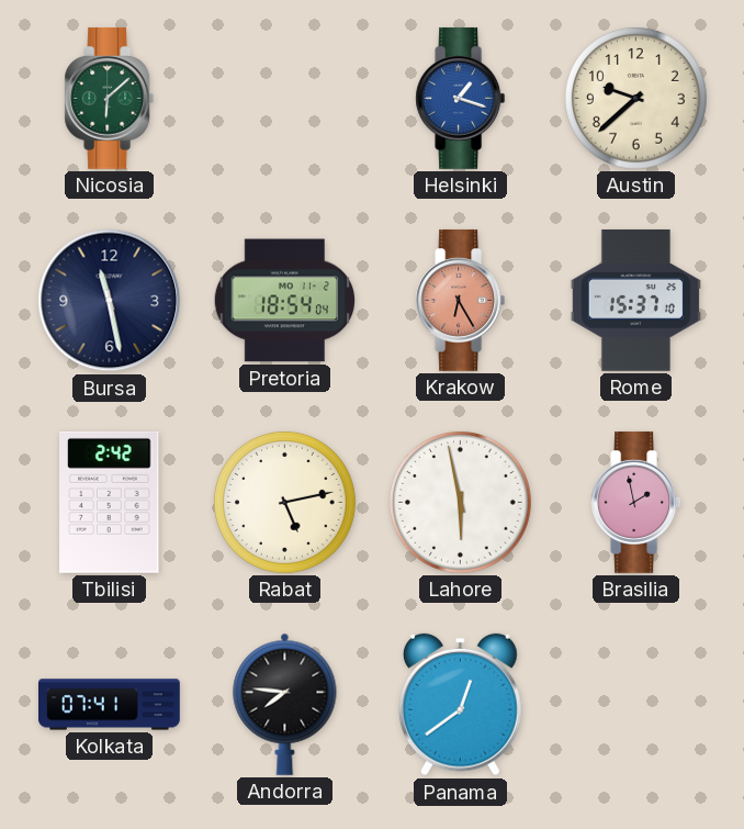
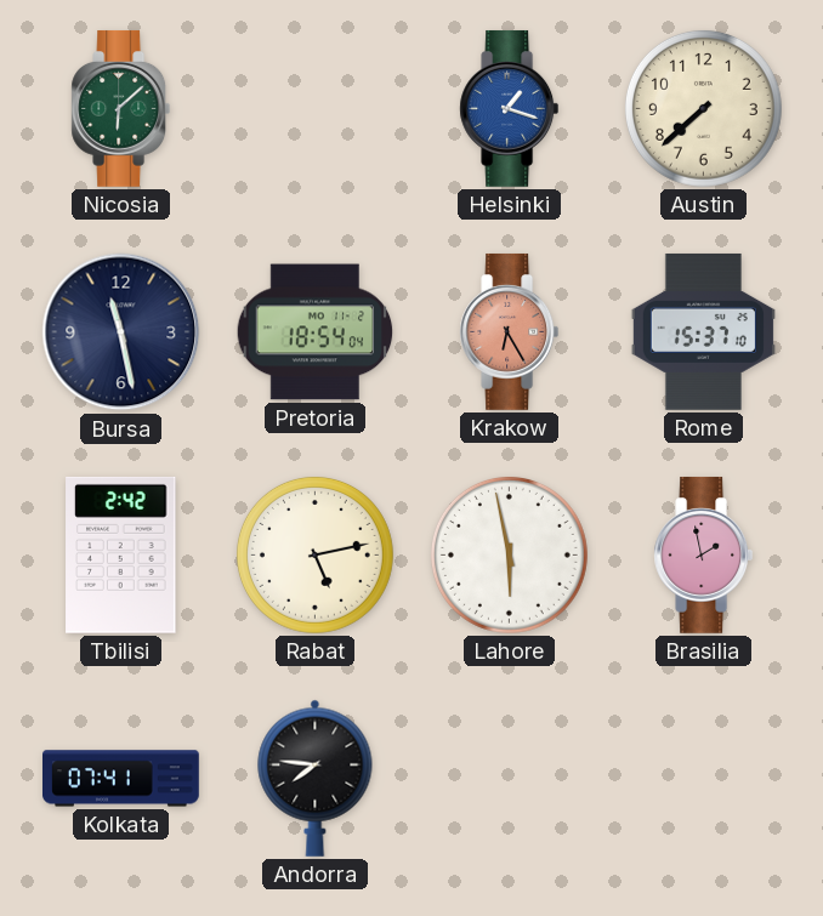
Austin: 9:38 -> 7:38 (703, 108)
Panama: 12:39 -> none (460, 705)
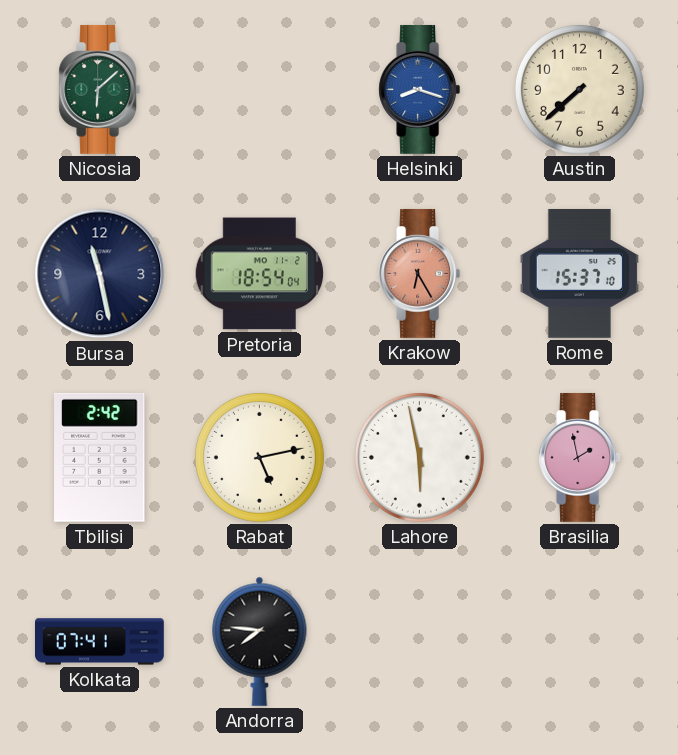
Helsinki: 1:18 -> 8:18 (420, 90)
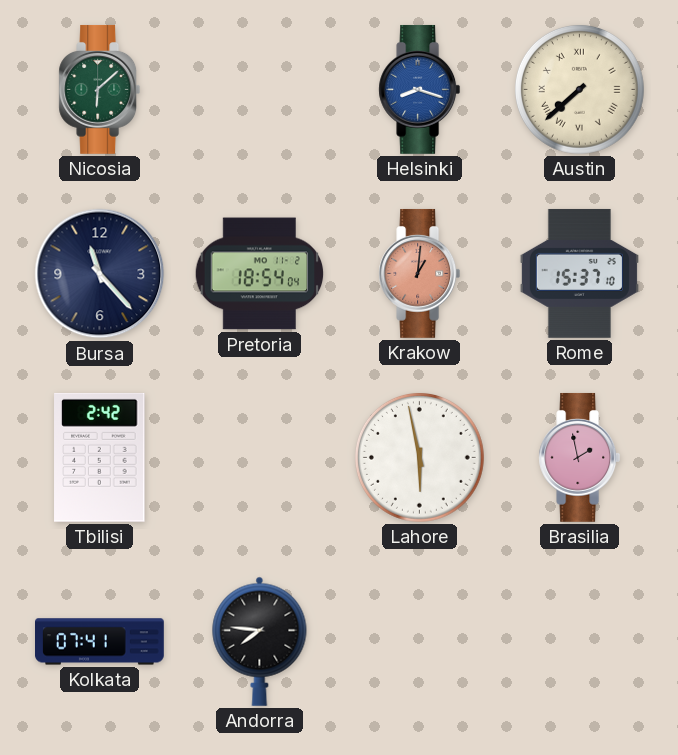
Austin numerals: Arabic -> Roman (579, 89)
Bursa: 11:28 -> 11:23 (100, 274)
Krakow: 6:25 -> 1:01 (420, 274)
Rabat: 5:13 -> none (259, 457)
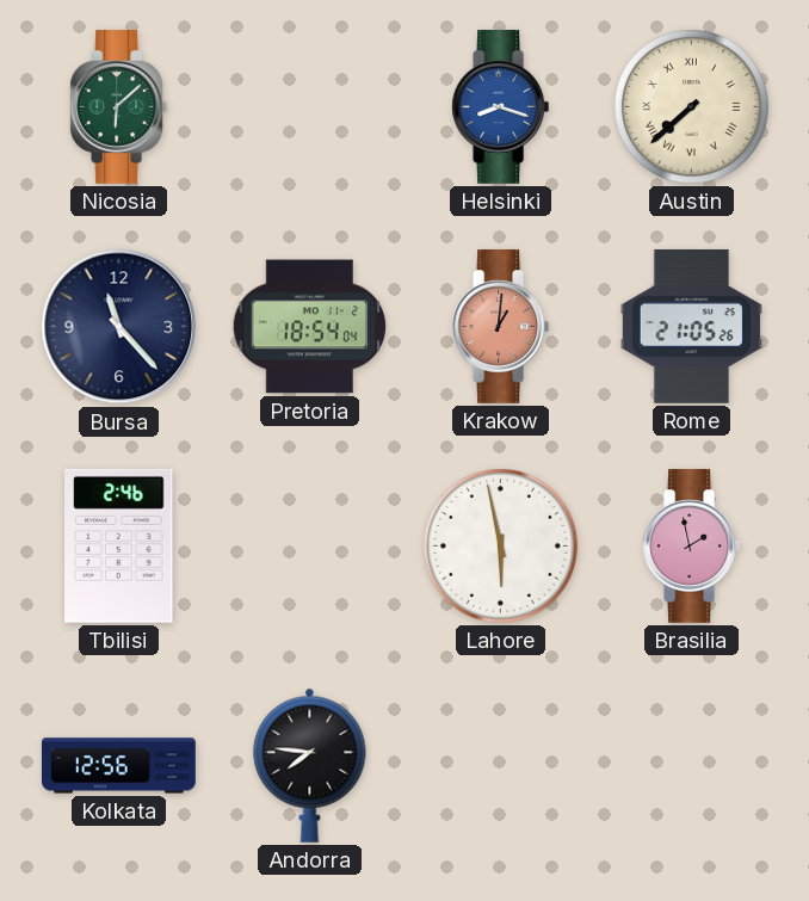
Rome: 15:37 -> 21:05 (691, 326)
Tbilisi: 2:42 -> 2:46 (119, 545)
Kolkata: 07:41 -> 12:56 (119, 766)
